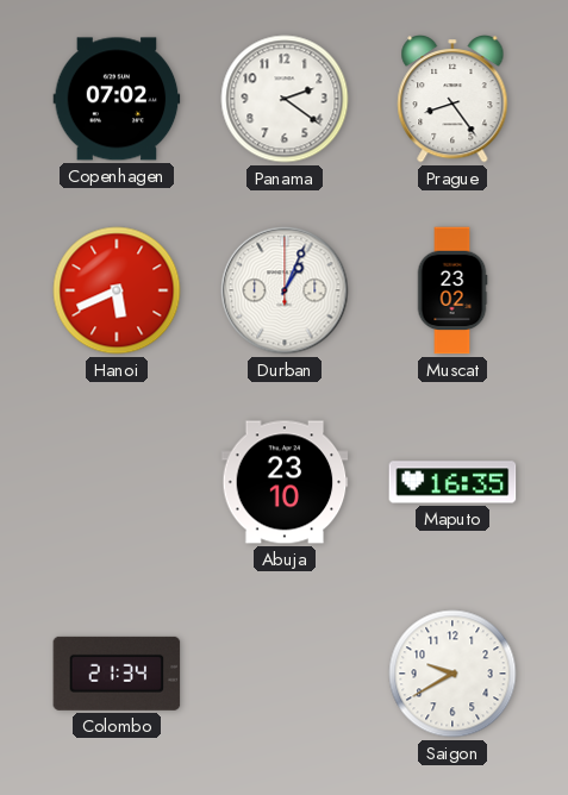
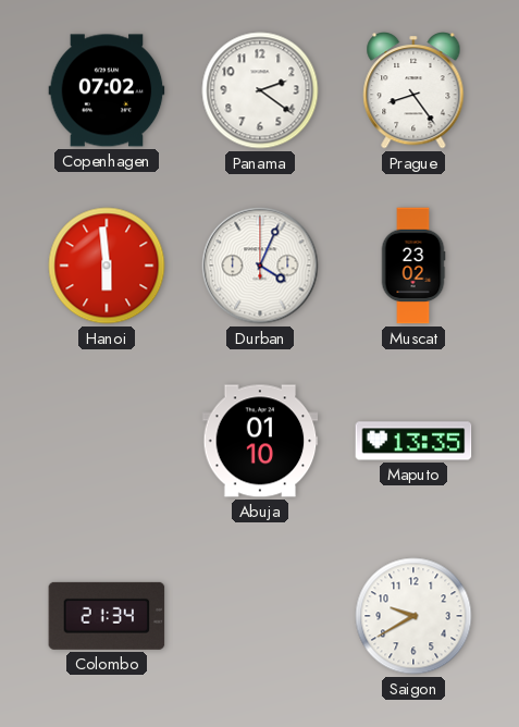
Hanoi: 5:41 -> 5:59 (107, 266)
Durban: 1:04 -> 4:04 (260, 266)
Abuja: 23:10 -> 01:10 (260, 441)
Maputo: 16:35 -> 13:35 (413, 441)
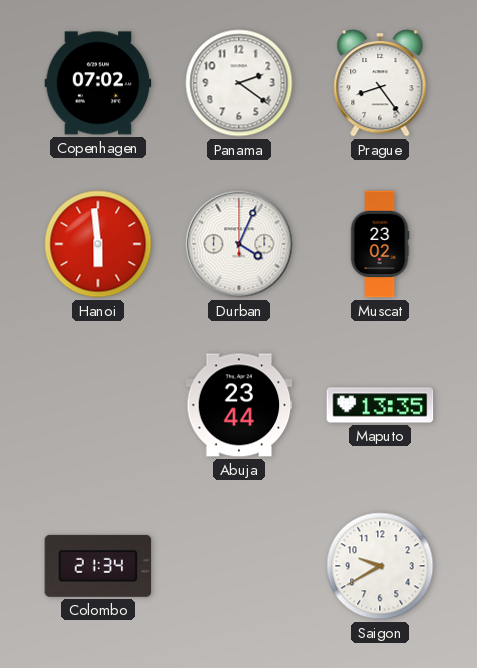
Abuja: 01:10 -> 23:44 (239, 405)
